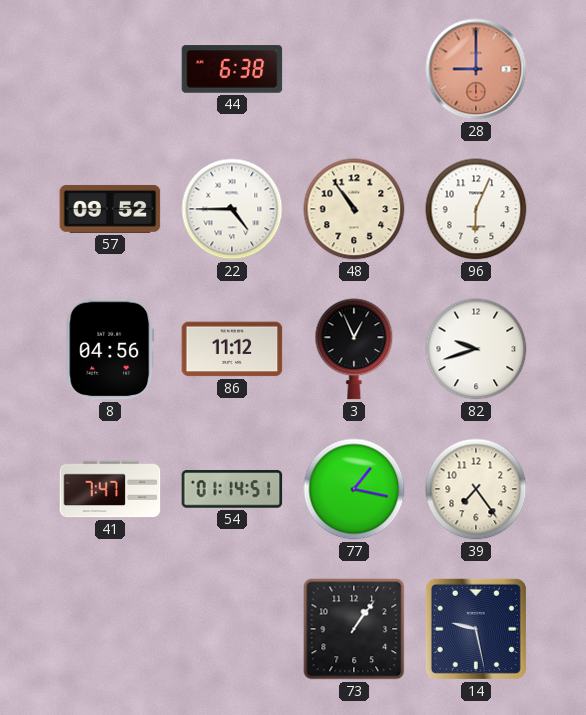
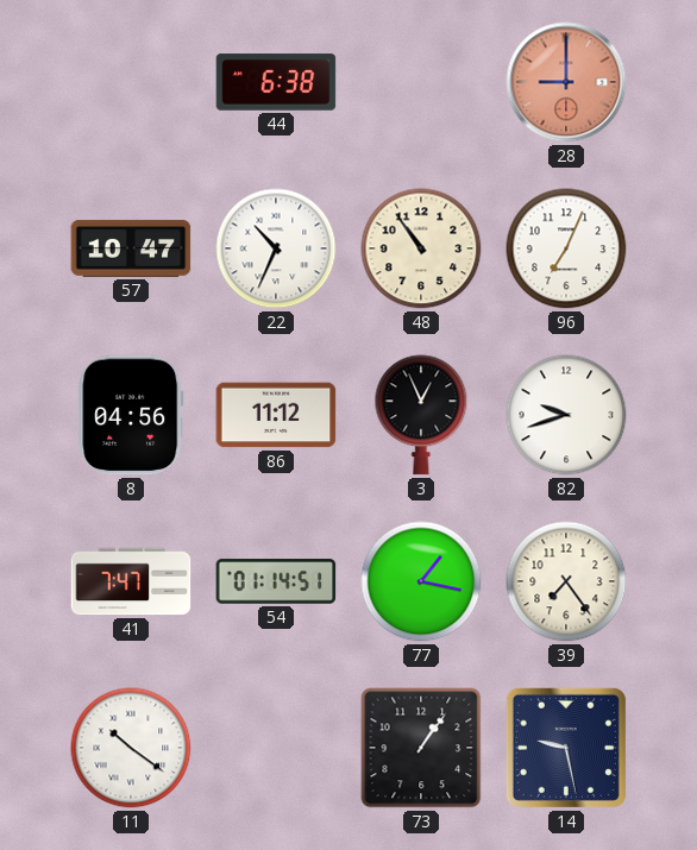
57: 09:52 -> 10:47 (131, 248)
22: 4:45 -> 10:34 (276, 248)
96: 6:04 -> 7:04 (566, 248)
11: none -> 10:21 (131, 748)
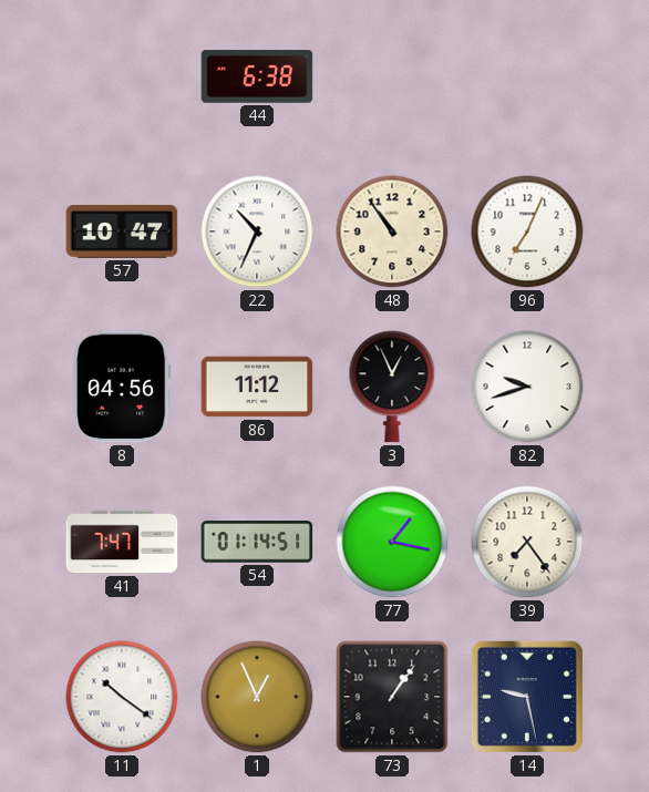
28: 9:00 -> none (566, 82)
1: none -> 12:56 (257, 697)
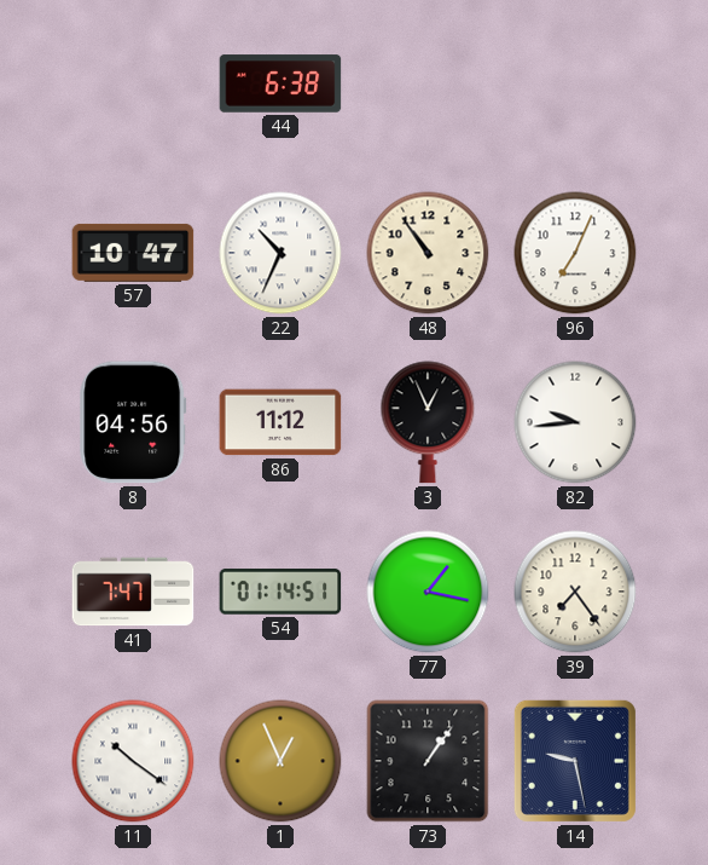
82: 9:42 -> 9:44 (575, 422)
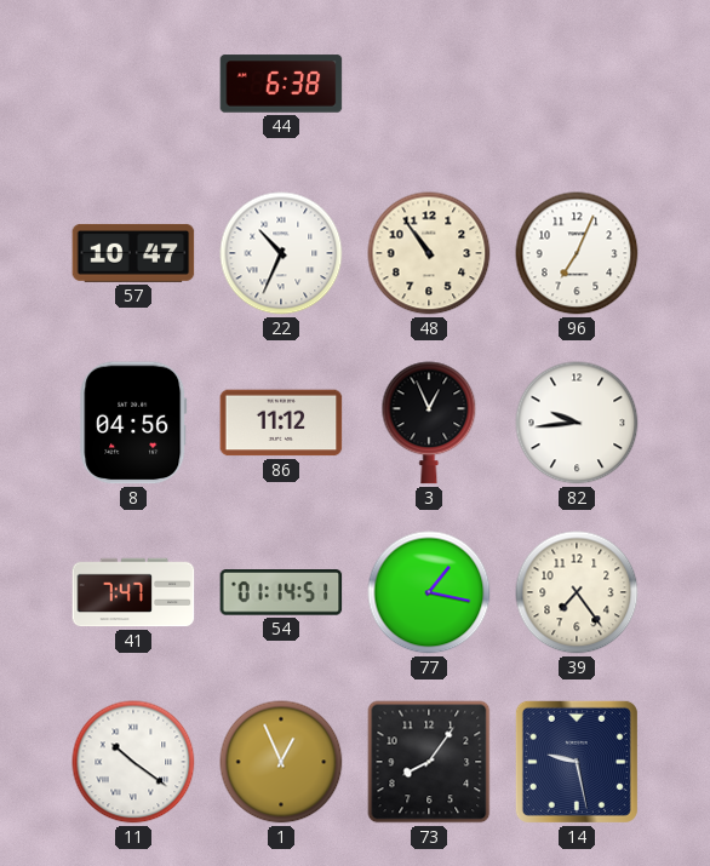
73: 1:06 -> 8:06 (429, 762)
